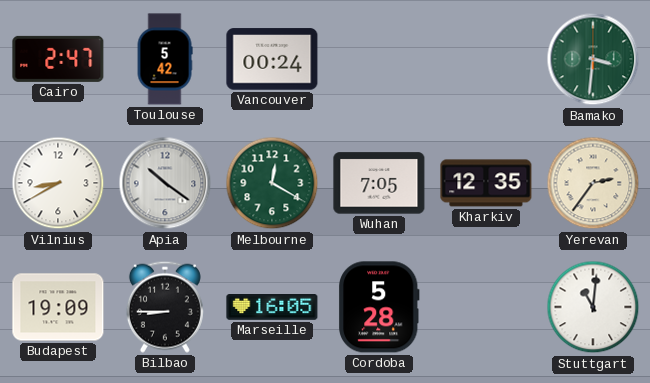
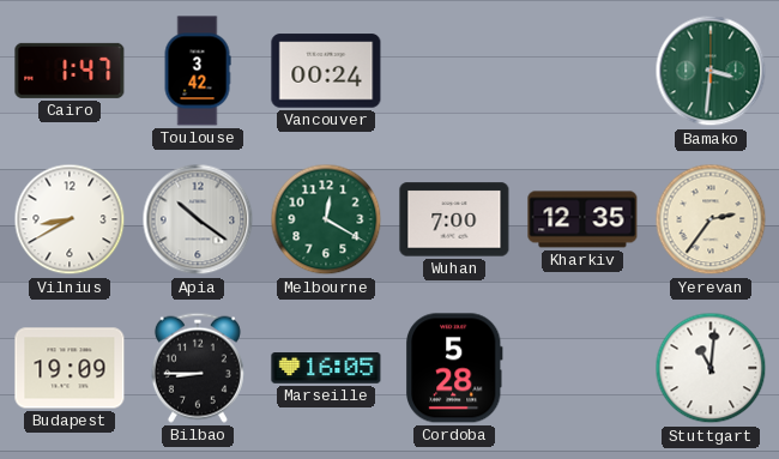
Cairo: 2:47 -> 1:47 (70, 71)
Toulouse: 5:42 -> 3:42 (198, 71)
Wuhan: 7:05 -> 7:00 (454, 219)
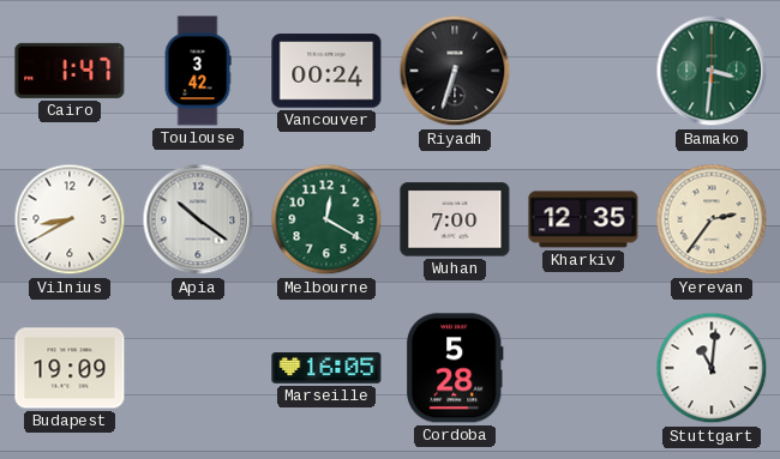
Riyadh: none -> 6:33 (455, 71)
Bilbao: 8:45 -> none (198, 368)
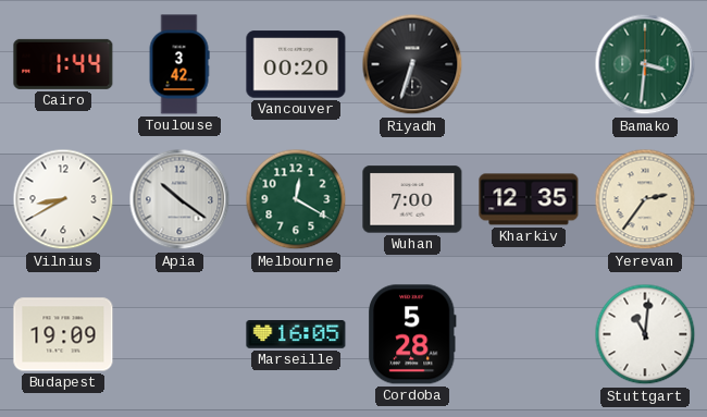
Cairo: 1:47 -> 1:44 (63, 64)
Vancouver: 00:24 -> 00:20 (296, 64)
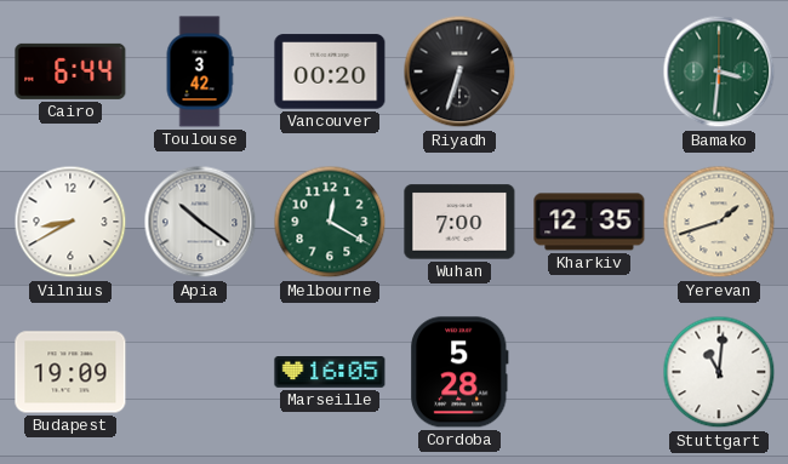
Cairo: 1:44 -> 6:44 (70, 71)
Yerevan: 2:36 -> 1:42 (719, 222)
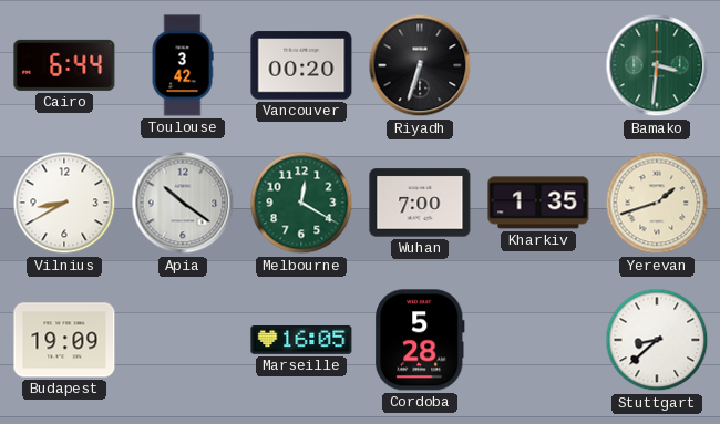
Kharkiv: 12:35 -> 1:35 (538, 203)
Stuttgart: 11:01 -> 8:38 (657, 340)
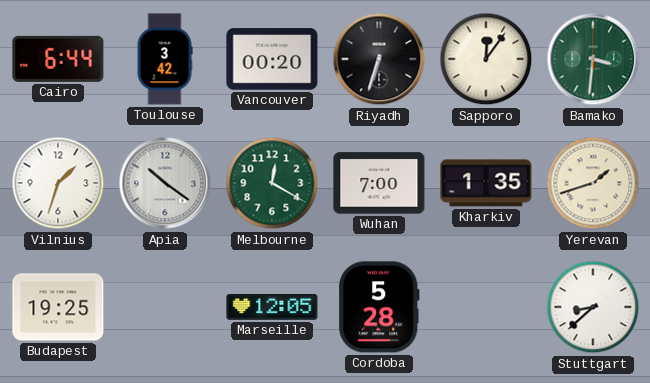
Sapporo: none -> 12:06 (486, 59)
Vilnius: 8:40 -> 1:33 (58, 183)
Budapest: 19:09 -> 19:25 (58, 307)
Marseille: 16:05 -> 12:05 (272, 308)
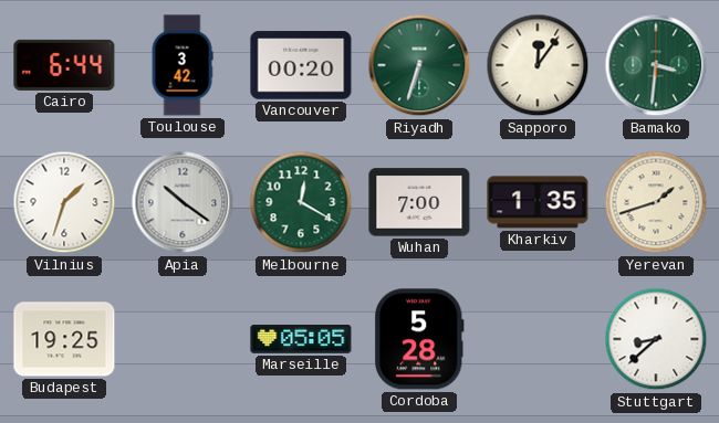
Riyadh dial: black -> green (419, 65)
Marseille: 12:05 -> 05:05 (301, 340)
